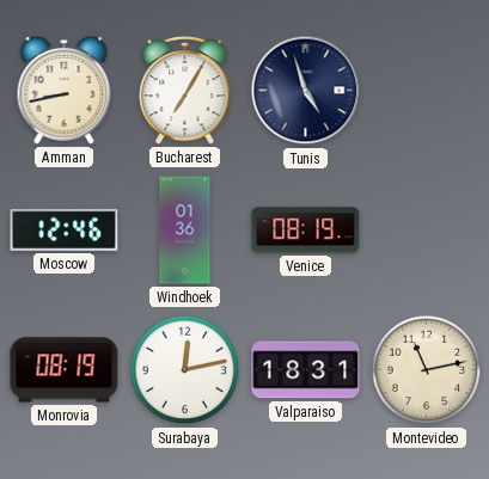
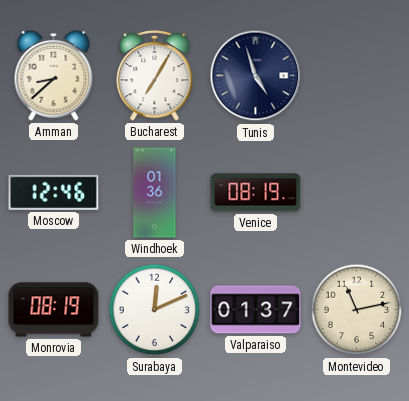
Amman: 8:43 -> 8:38 (54, 75)
Surabaya: 12:13 -> 12:11 (155, 310)
Valparaiso: 18:31 -> 01:37 (256, 310)
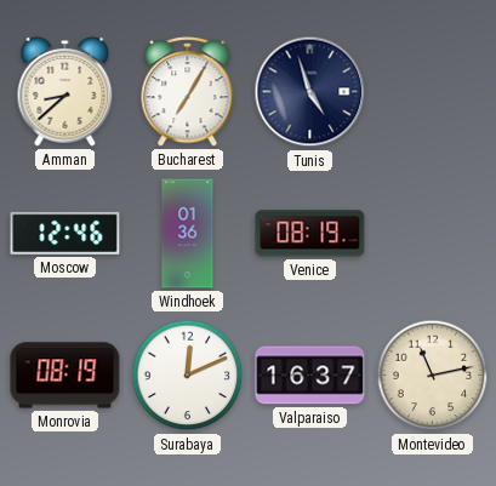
Valparaiso: 01:37 -> 16:37 (310, 376)
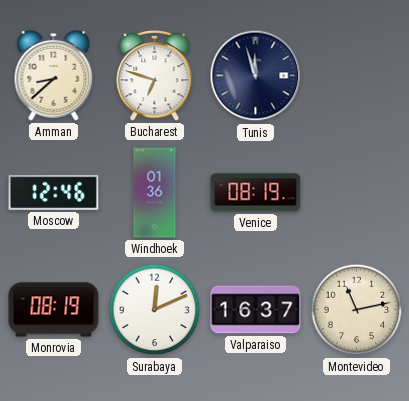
Bucharest: 7:05 -> 6:48 (155, 75)
Tunis: 4:57 -> 11:57 (256, 76)
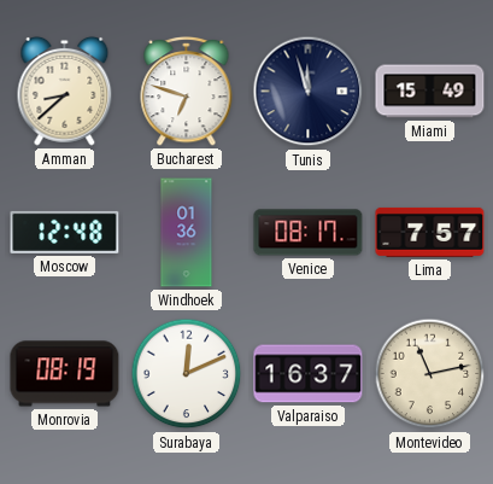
Miami: none -> 15:49 (430, 92)
Moscow: 12:46 -> 12:48 (65, 232)
Venice: 08:19 -> 08:17 (309, 233)
Lima: none -> 7:57 (430, 232)
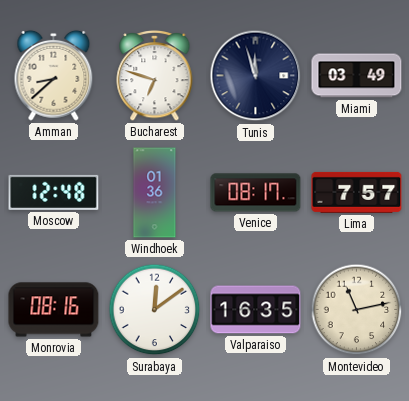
Miami: 15:49 -> 03:49 (357, 76)
Monrovia: 08:19 -> 08:16 (54, 310)
Surabaya: 12:11 -> 12:09 (155, 310)
Valparaiso: 16:37 -> 16:35 (256, 310)
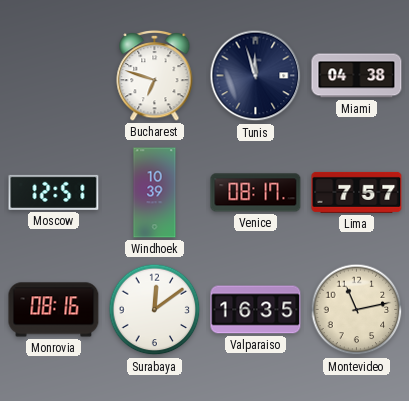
Amman: 8:38 -> none (54, 75)
Miami: 03:49 -> 04:38 (357, 76)
Moscow: 12:48 -> 12:51 (54, 192)
Windhoek: 01:36 -> 10:39 (155, 193)
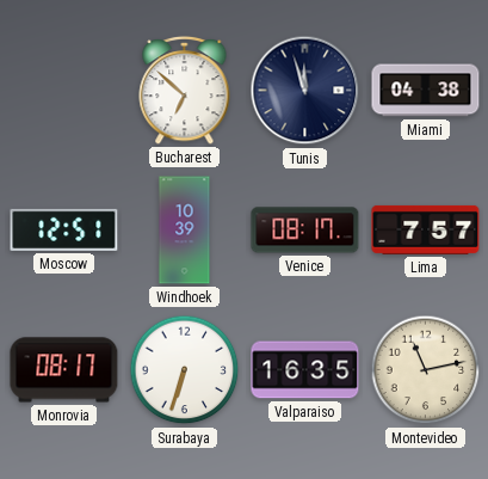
Bucharest: 6:48 -> 6:52 (185, 90)
Monrovia: 08:16 -> 08:17 (64, 370)
Surabaya: 12:09 -> 6:33 (185, 370)
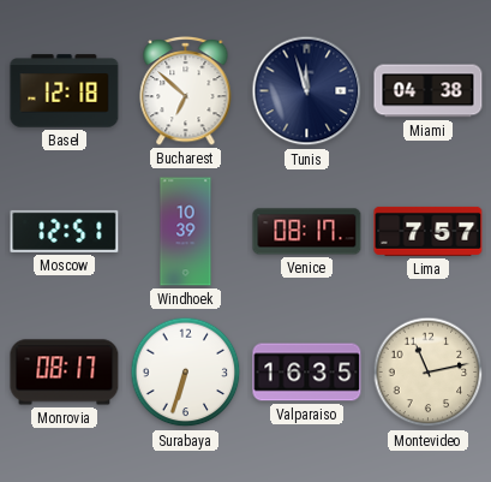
Basel: none -> 12:18 (65, 91)
